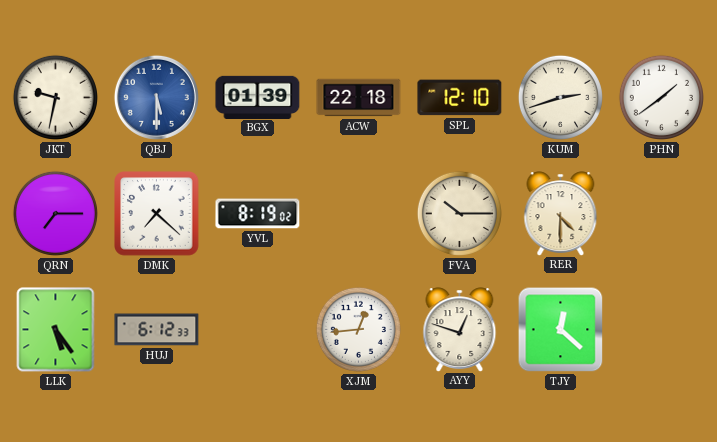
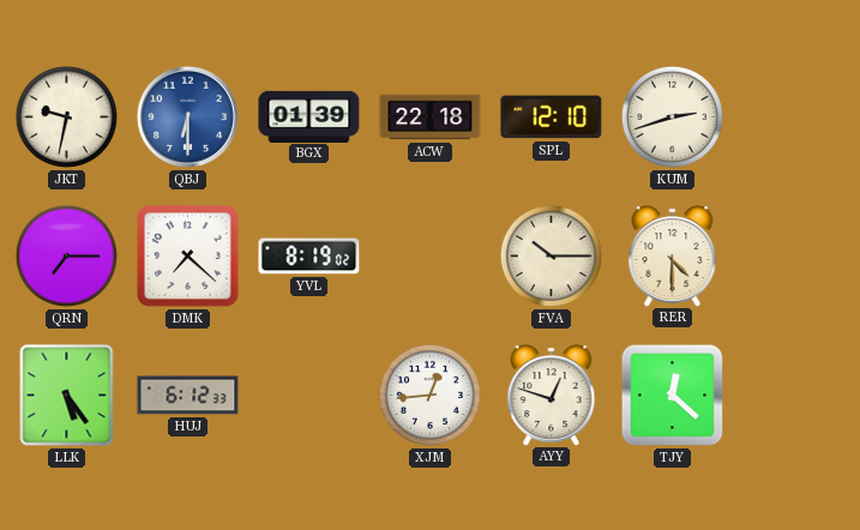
QBJ: 5:30 -> 6:30 (187, 116)
PHN: 1:39 -> none (661, 97)
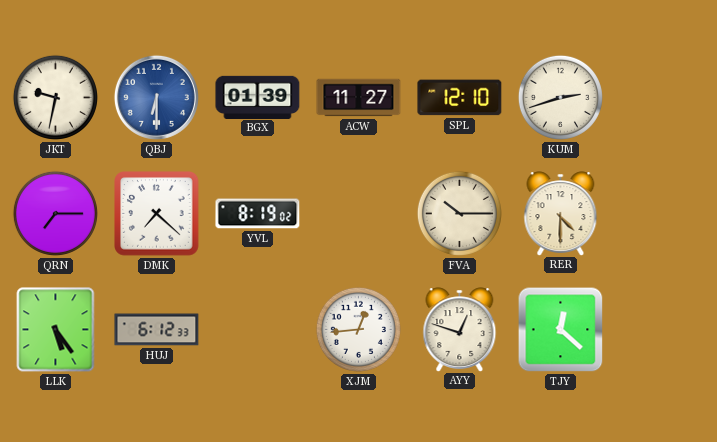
ACW: 22:18 -> 11:27 (359, 98)
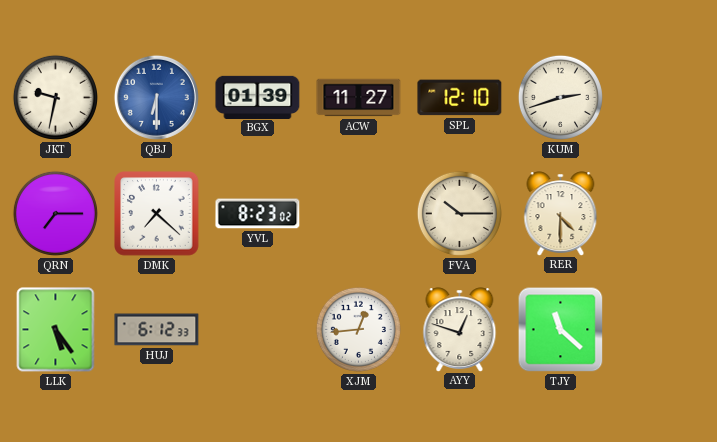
YVL: 8:19 -> 8:23 (258, 214)
TJY: 12:22 -> 11:22 (561, 330)
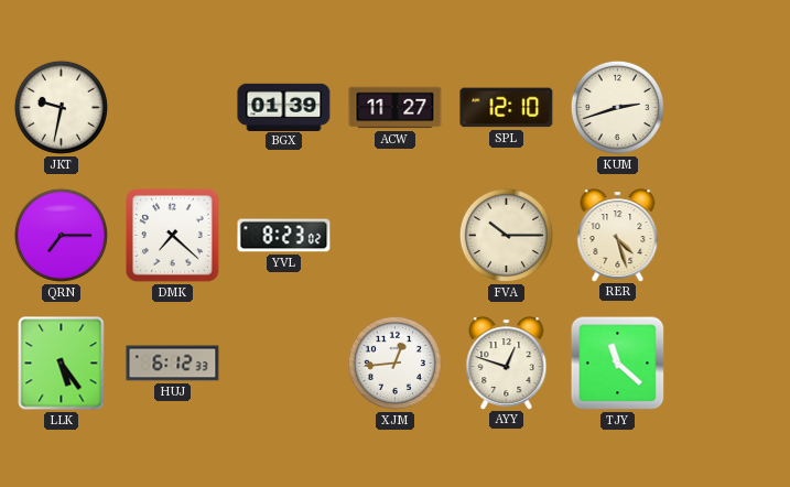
QBJ: 6:30 -> none (156, 97)
RER: 4:30 -> 4:27 (618, 235)
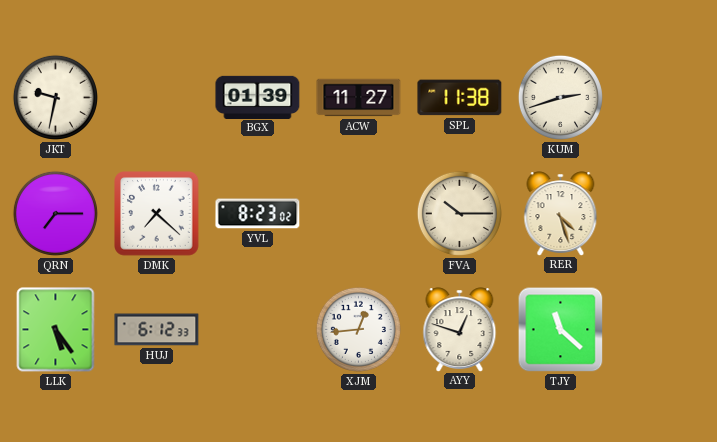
SPL: 12:10 -> 11:38 (460, 98)
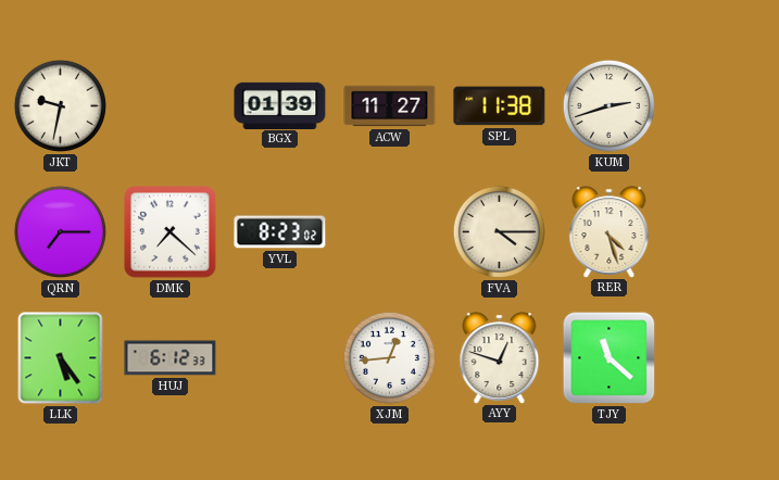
FVA: 10:15 -> 4:15 (499, 231)
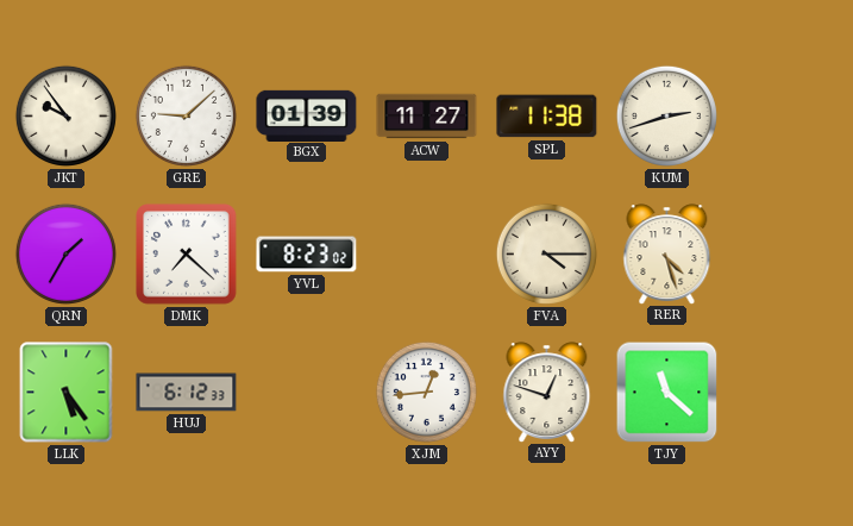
JKT: 9:32 -> 9:54 (65, 115)
GRE: none -> 9:08 (186, 115)
QRN: 7:15 -> 1:35 (65, 253)
